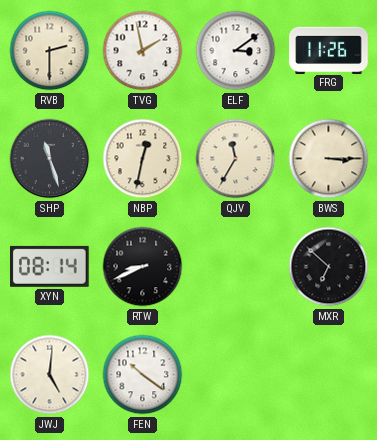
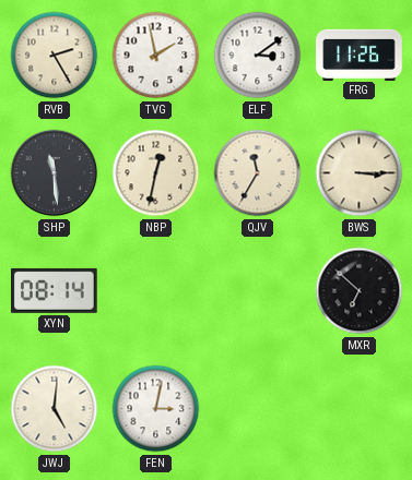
RVB: 2:30 -> 2:25 (55, 56)
SHP: 11:27 -> 11:29 (55, 173)
RTW: 8:41 -> none (143, 267)
FEN: 10:21 -> 3:02 (156, 409)
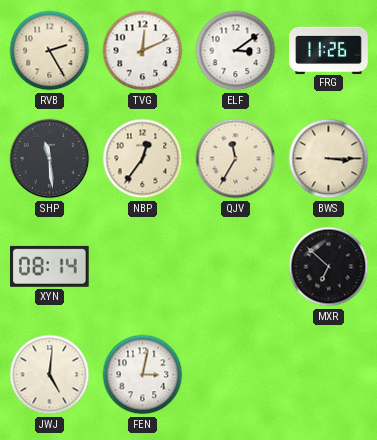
TVG: 1:58 -> 12:11 (143, 51)
NBP: 12:32 -> 12:36 (143, 159)
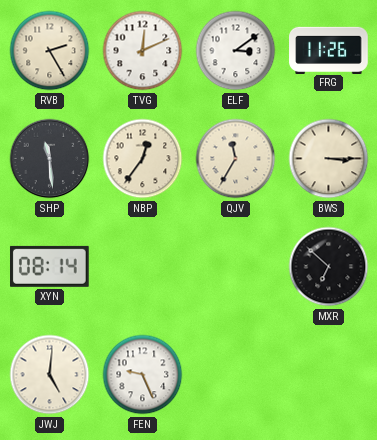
FEN: 3:02 -> 9:26 (143, 375)
